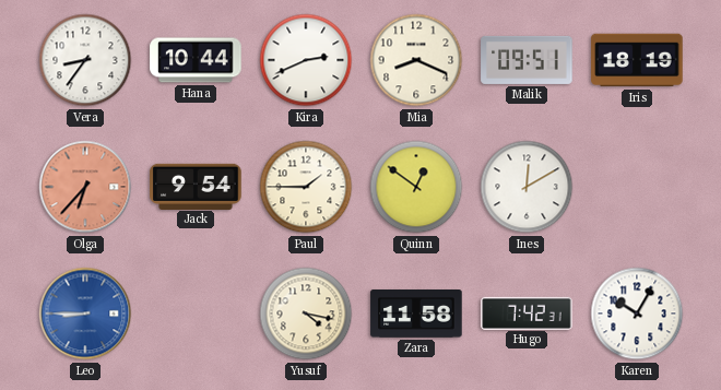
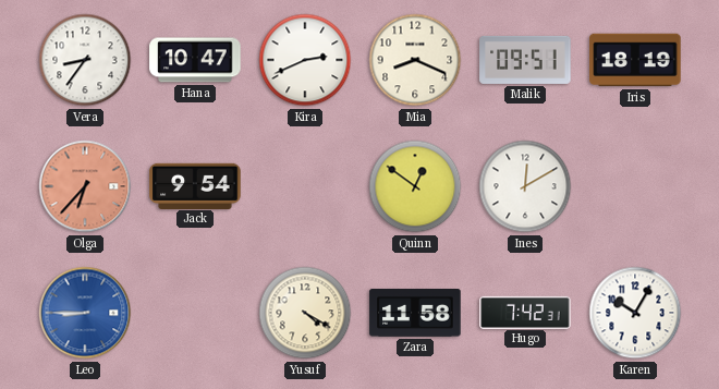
Hana: 10:44 -> 10:47 (195, 60)
Paul: 1:45 -> none (306, 187)
Yusuf: 4:17 -> 4:20 (305, 313)
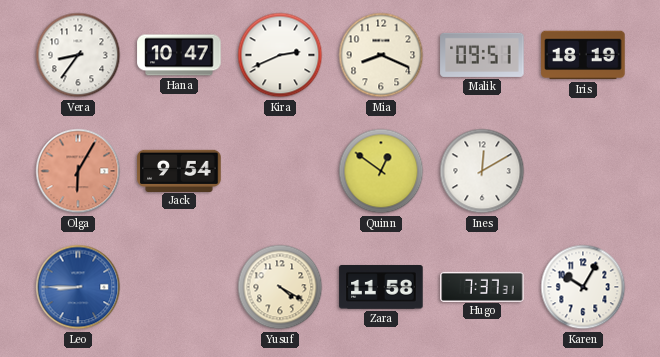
Olga: 6:37 -> 6:05 (78, 171)
Hugo: 7:42 -> 7:37 (482, 286)
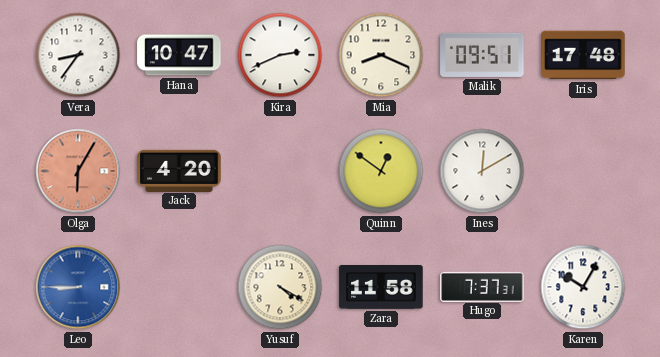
Iris: 18:19 -> 17:48 (583, 55)
Jack: 9:54 -> 4:20 (179, 170)
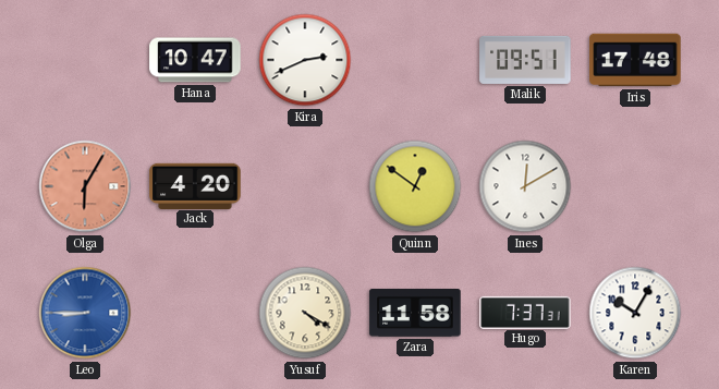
Vera: 8:36 -> none (78, 55)
Mia: 8:19 -> none (381, 55)
